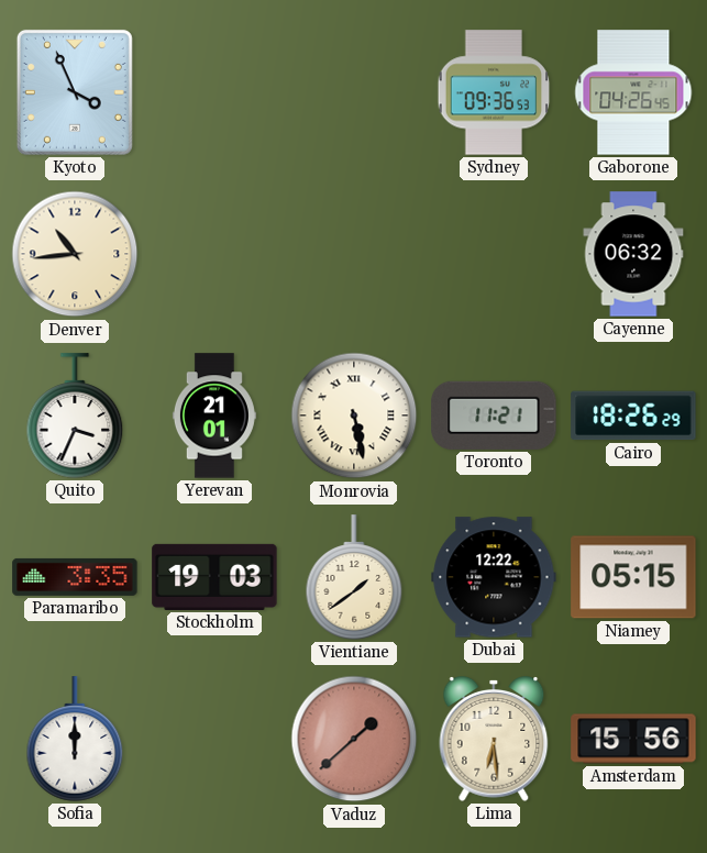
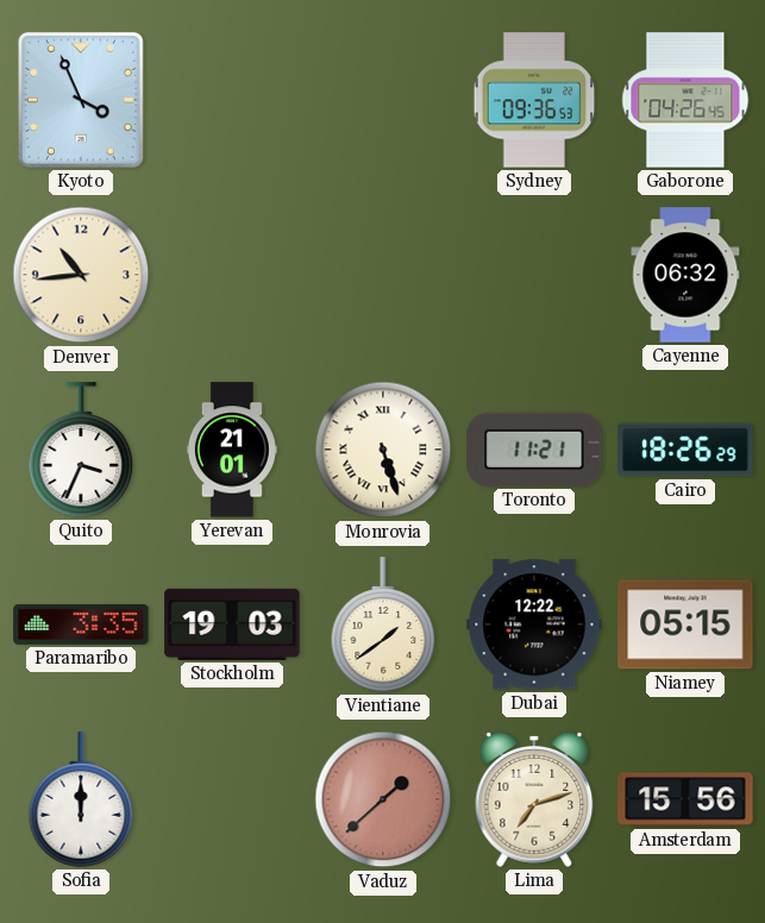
Monrovia: 5:28 -> 5:27 (383, 450)
Lima: 6:29 -> 7:12 (534, 800)
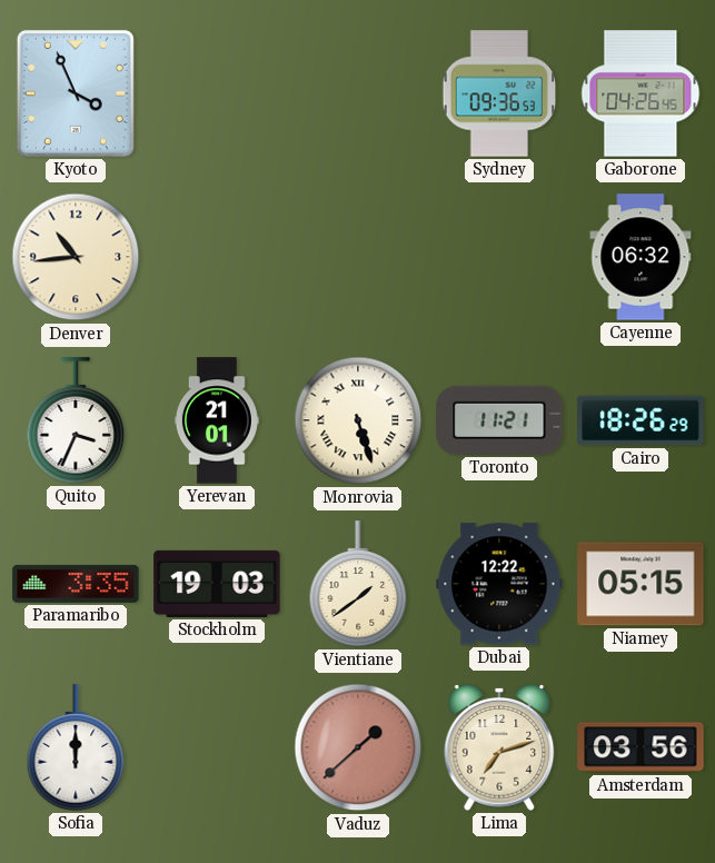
Amsterdam: 15:56 -> 03:56 (640, 747)
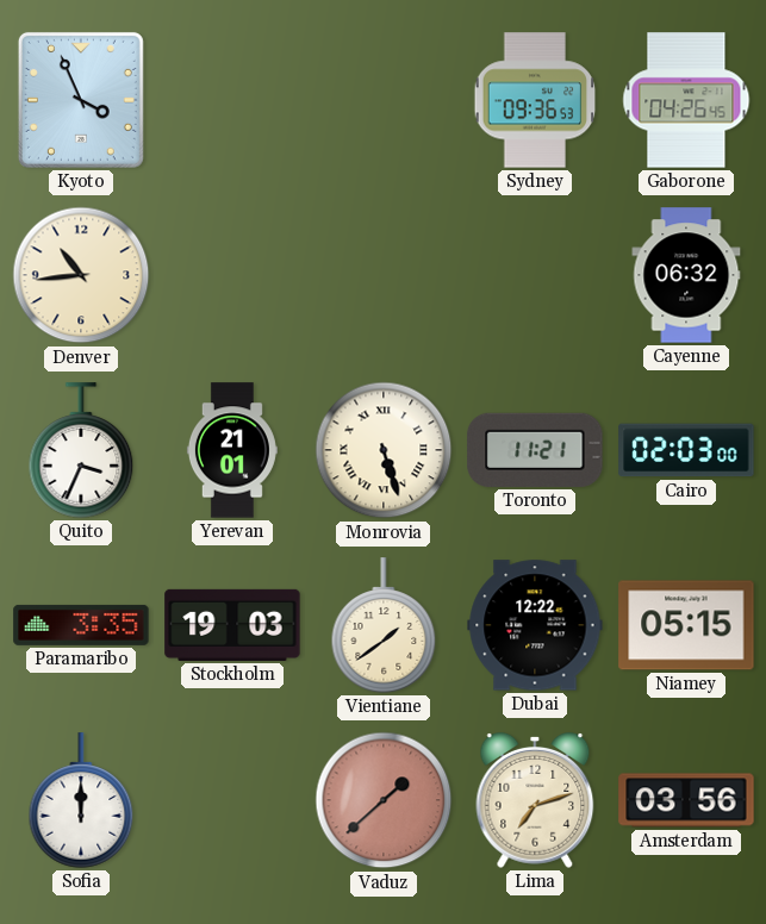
Cairo: 18:26 -> 02:03 (686, 450)
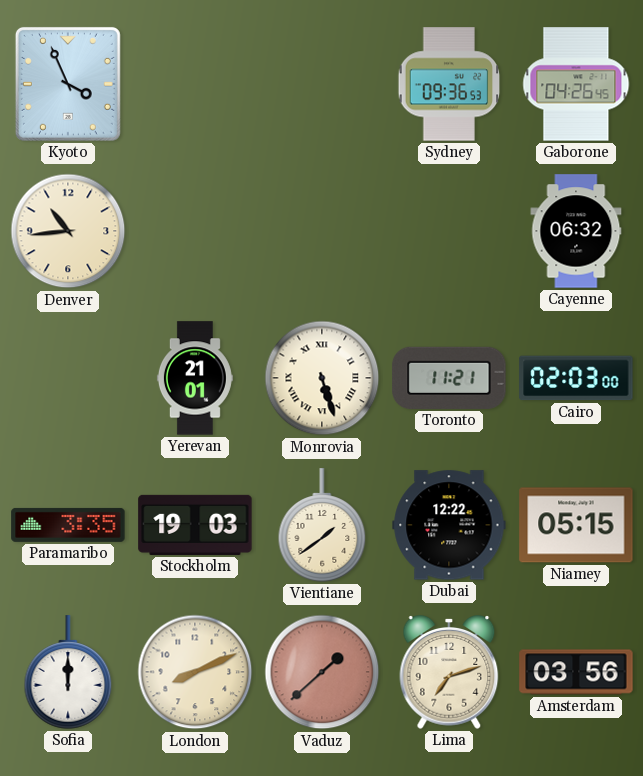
Quito: 3:34 -> none (81, 450)
London: none -> 8:11 (195, 672)
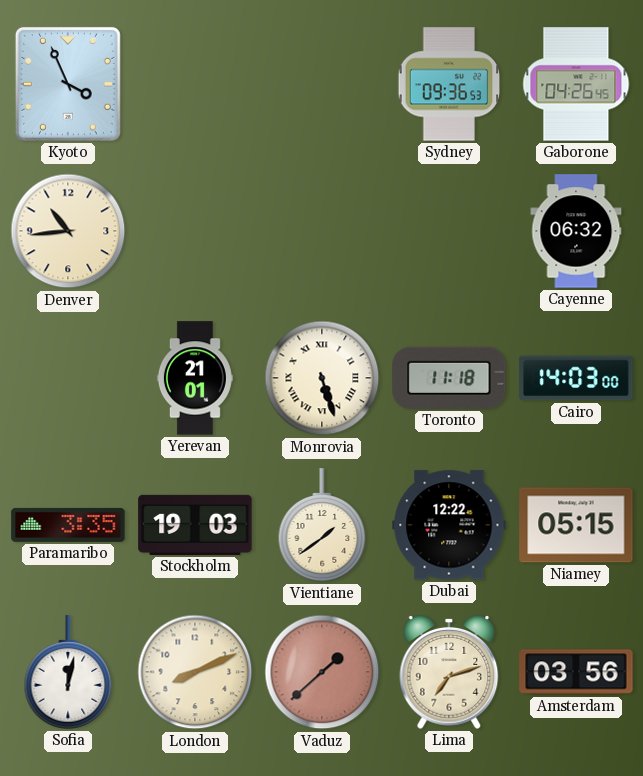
Toronto: 11:21 -> 11:18 (449, 378)
Cairo: 02:03 -> 14:03 (576, 378)
Sofia: 12:00 -> 12:02 (68, 672)
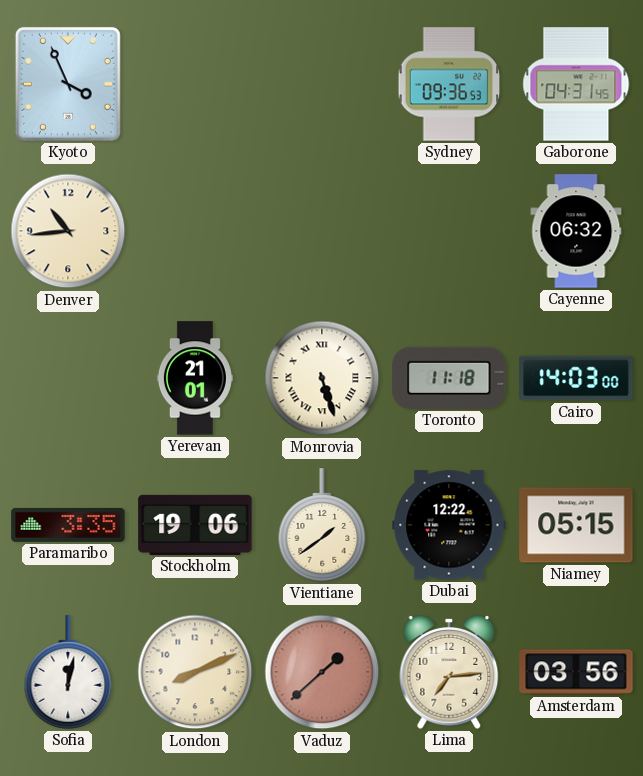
Gaborone: 04:26 -> 04:31 (576, 84)
Stockholm: 19:03 -> 19:06 (195, 525)
Lima: 7:12 -> 7:14 (449, 673)
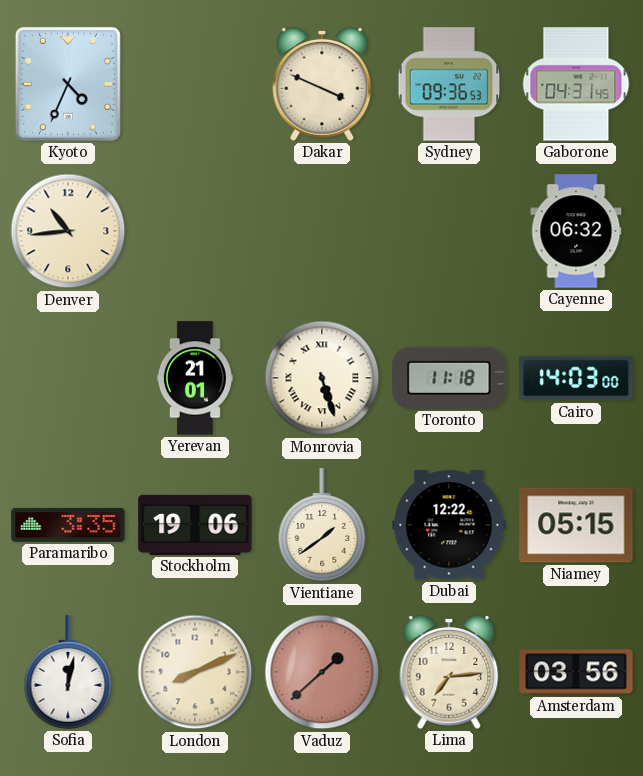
Kyoto: 3:56 -> 4:34 (68, 84)
Dakar: none -> 3:49 (322, 85)
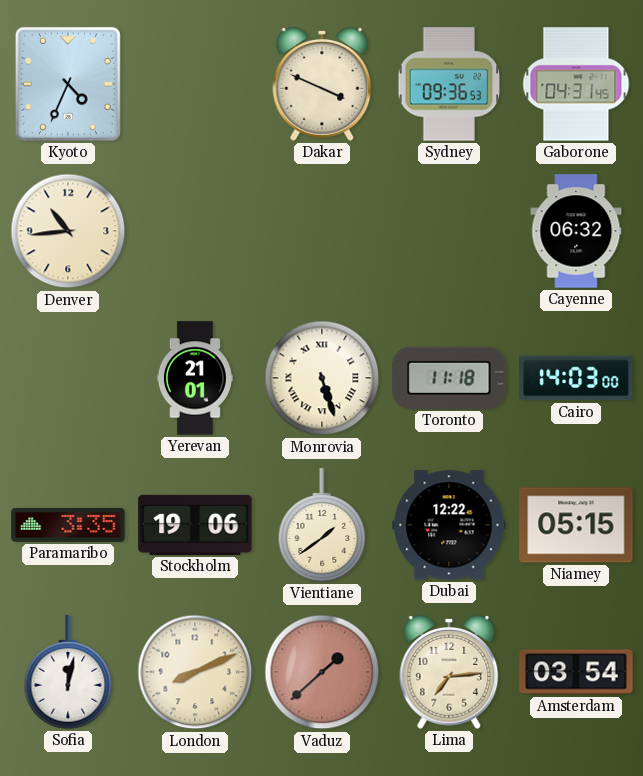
Amsterdam: 03:56 -> 03:54 (576, 672)
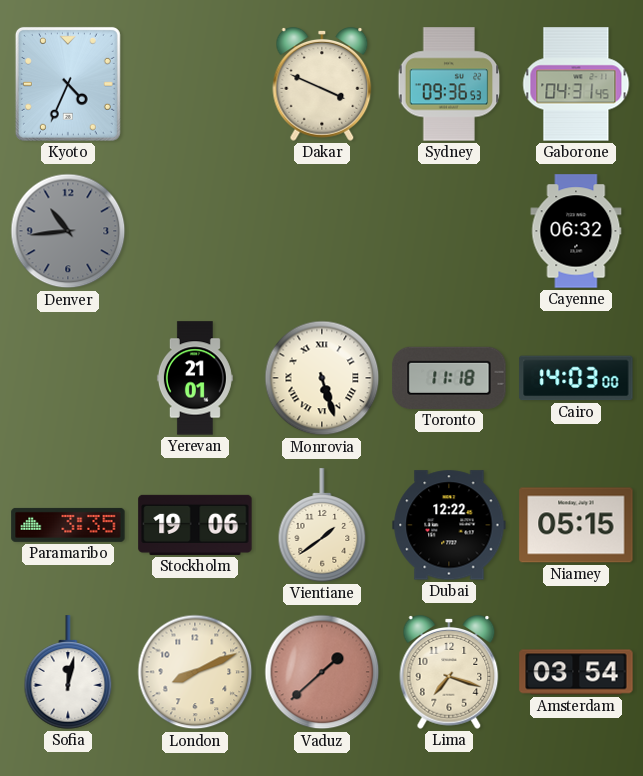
Denver dial: cream -> grey (68, 231)
Lima: 7:14 -> 7:18 (449, 673)
